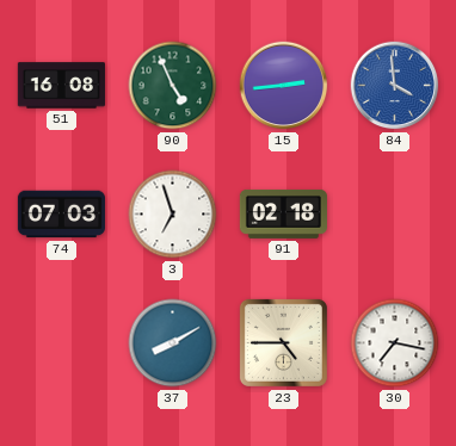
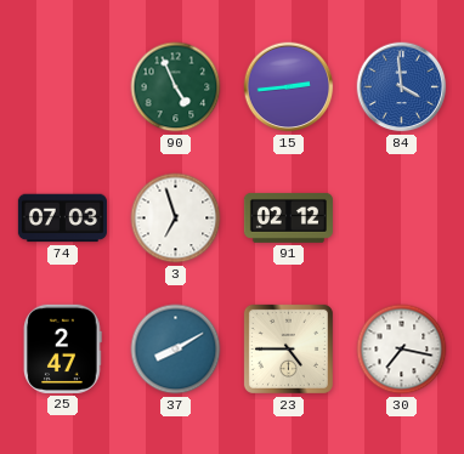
51: 16:08 -> none (61, 86)
91: 02:18 -> 02:12 (288, 217)
25: none -> 2:47 (63, 348)
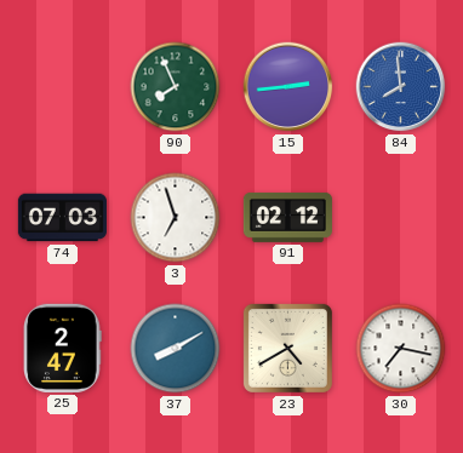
90: 4:56 -> 7:56 (176, 87)
84: 3:59 -> 7:59 (401, 87)
23: 4:45 -> 4:40 (287, 348)
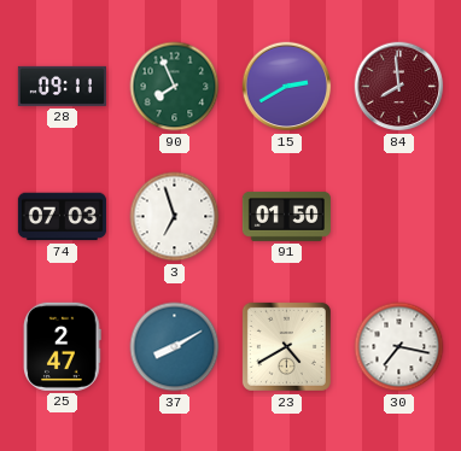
28: none -> 09:11 (62, 86)
15: 2:44 -> 2:40 (287, 87)
84 dial: blue -> burgundy (399, 87)
91: 02:12 -> 01:50 (286, 216)
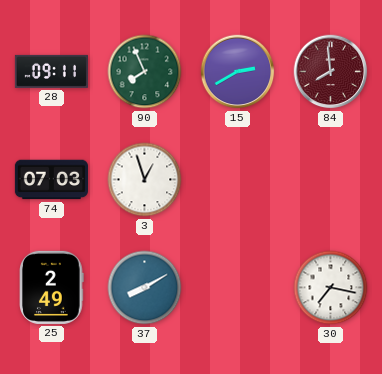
3: 6:57 -> 12:57 (145, 180)
91: 01:50 -> none (286, 216)
25: 2:47 -> 2:49 (52, 287)
23: 4:40 -> none (286, 346)
